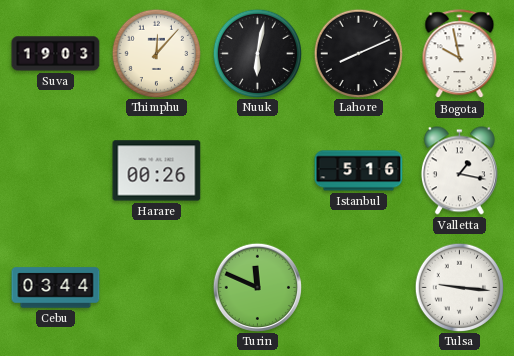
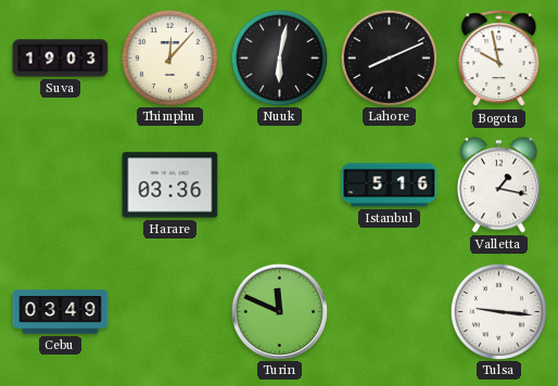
Harare: 00:26 -> 03:36 (170, 185)
Cebu: 03:44 -> 03:49 (61, 312)
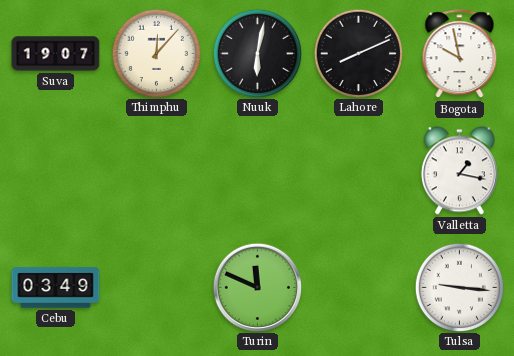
Suva: 19:03 -> 19:07 (56, 54)
Harare: 03:36 -> none (170, 185)
Istanbul: 5:16 -> none (390, 185)
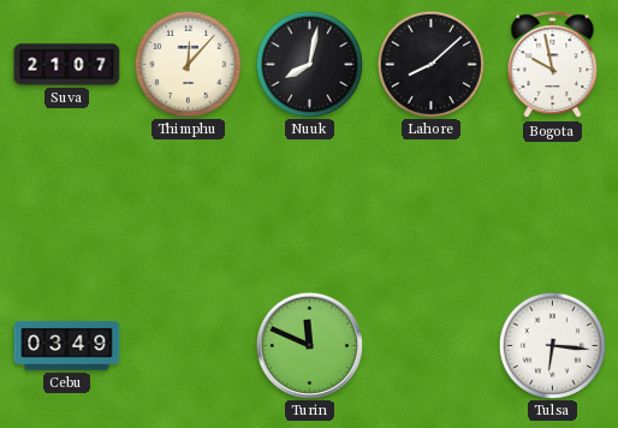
Suva: 19:07 -> 21:07 (67, 65)
Nuuk: 6:02 -> 8:02 (309, 64)
Lahore: 8:11 -> 8:08 (430, 64)
Valletta: 1:17 -> none (459, 171)
Tulsa: 9:16 -> 6:16 (552, 345)
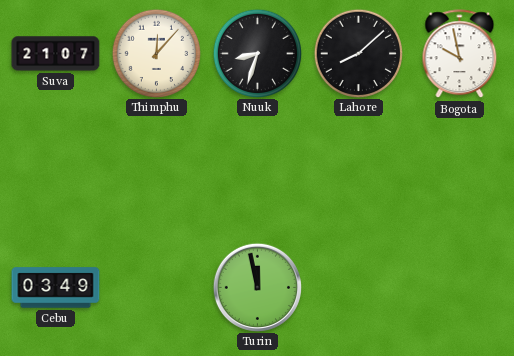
Nuuk: 8:02 -> 8:33 (257, 53)
Turin: 11:49 -> 11:58 (257, 287)
Tulsa: 6:16 -> none (552, 345)
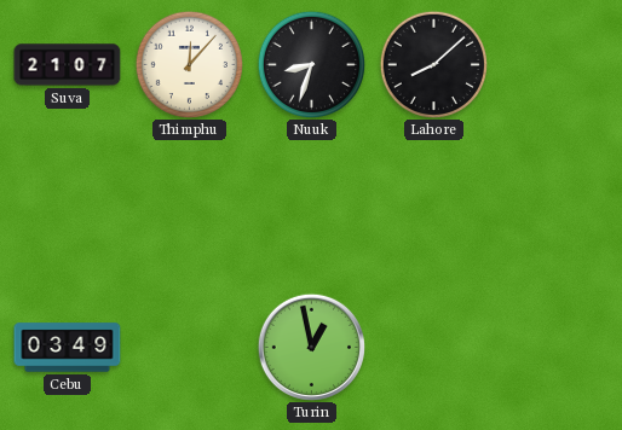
Bogota: 9:58 -> none (460, 54)
Turin: 11:58 -> 12:58 (311, 347)
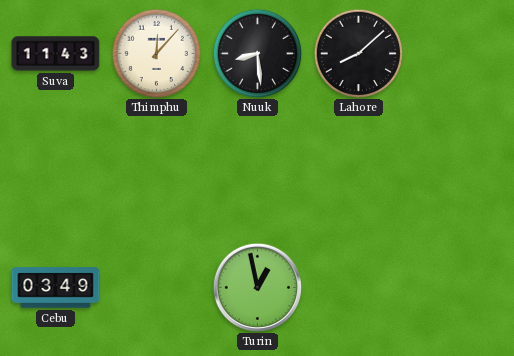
Suva: 21:07 -> 11:43 (56, 54)
Nuuk: 8:33 -> 8:29 (257, 53)
